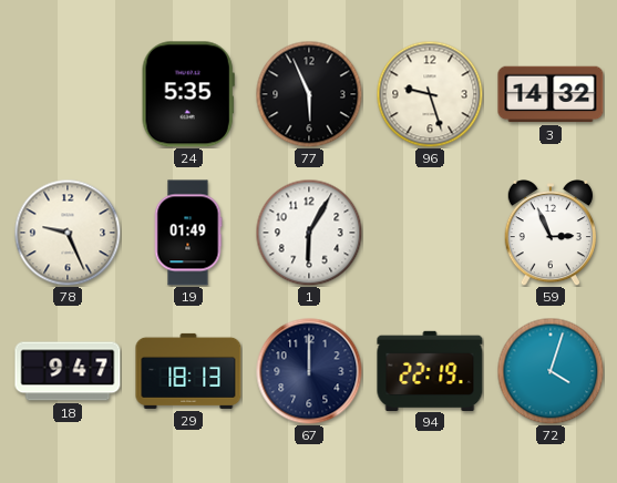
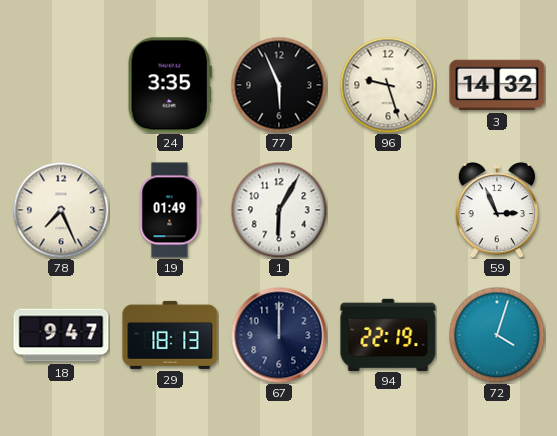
24: 5:35 -> 3:35 (170, 85)
78: 9:26 -> 7:26 (61, 210)
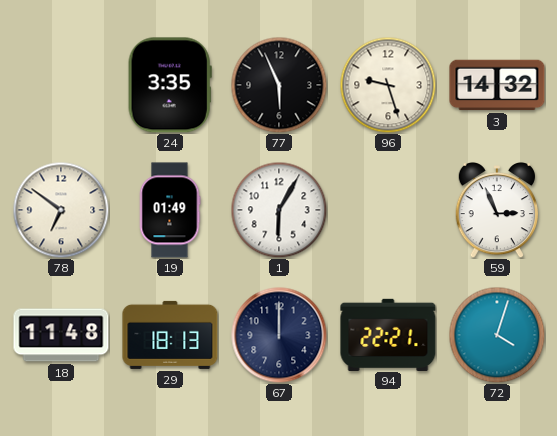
78: 7:26 -> 6:51 (61, 210)
18: 9:47 -> 11:48 (61, 335)
94: 22:19 -> 22:21 (388, 334)
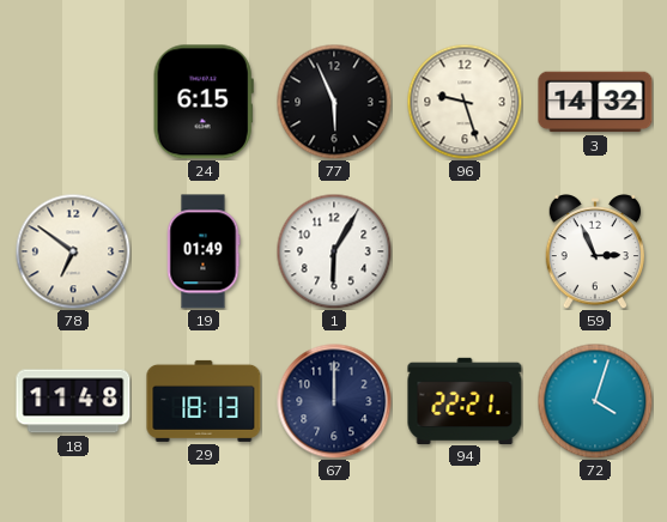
24: 3:35 -> 6:15 (204, 102)
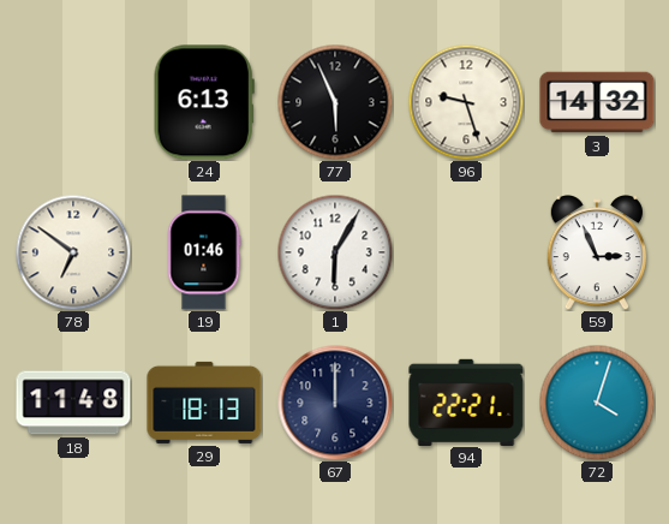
24: 6:15 -> 6:13 (204, 102)
19: 01:49 -> 01:46 (204, 252)
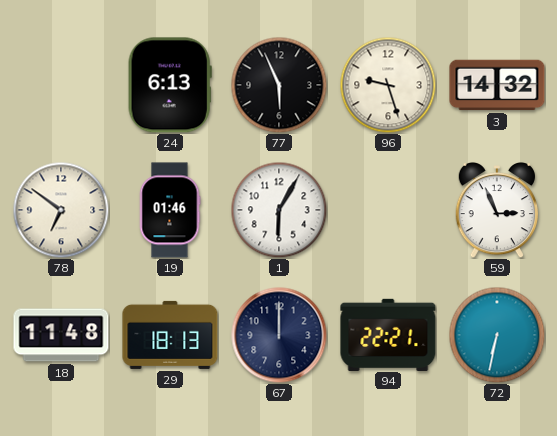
72: 4:03 -> 6:32 (497, 335)
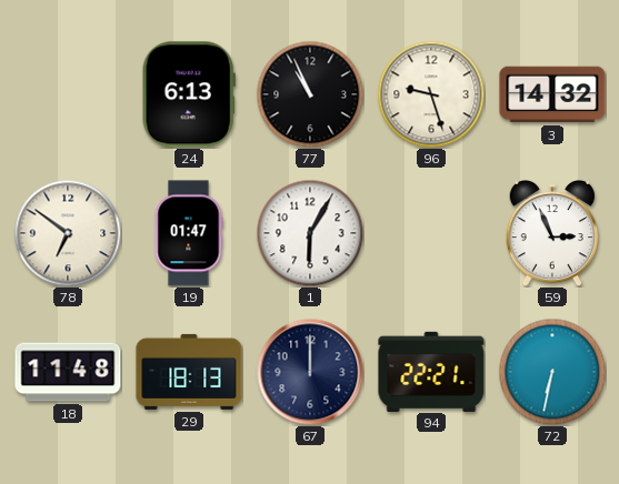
77: 5:56 -> 10:56 (310, 94)
19: 01:46 -> 01:47 (189, 233)
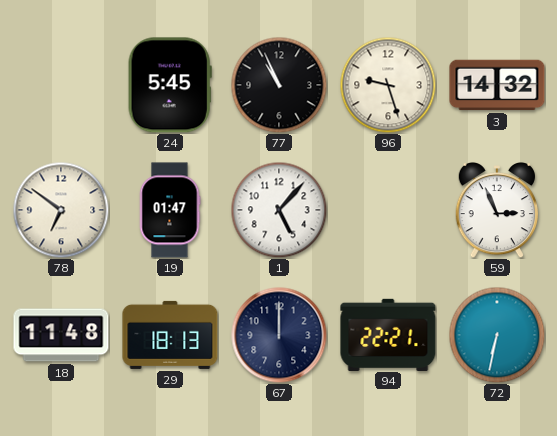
24: 6:13 -> 5:45 (170, 85)
1: 6:05 -> 5:07 (279, 210)
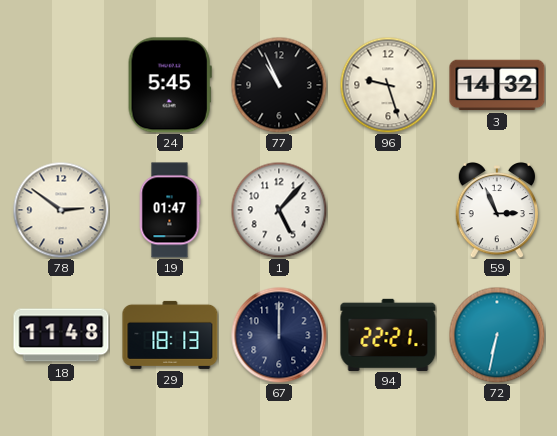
78: 6:51 -> 2:51 (61, 210)
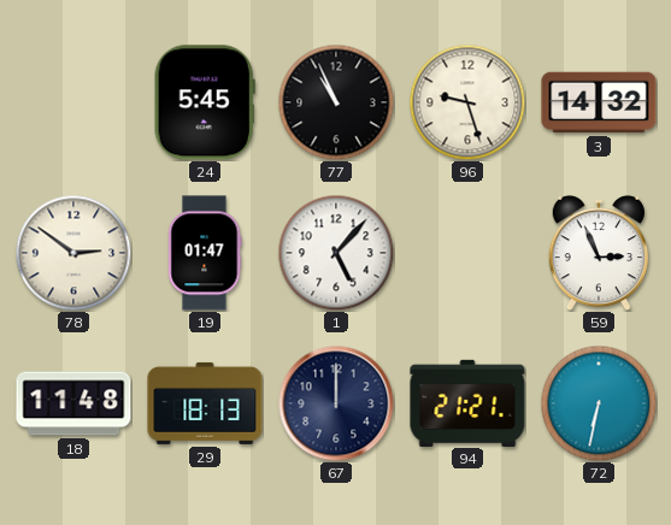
94: 22:21 -> 21:21 (467, 402)
